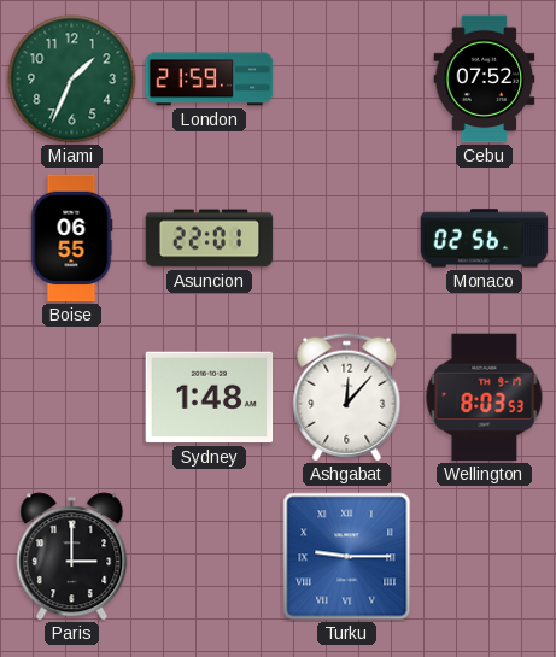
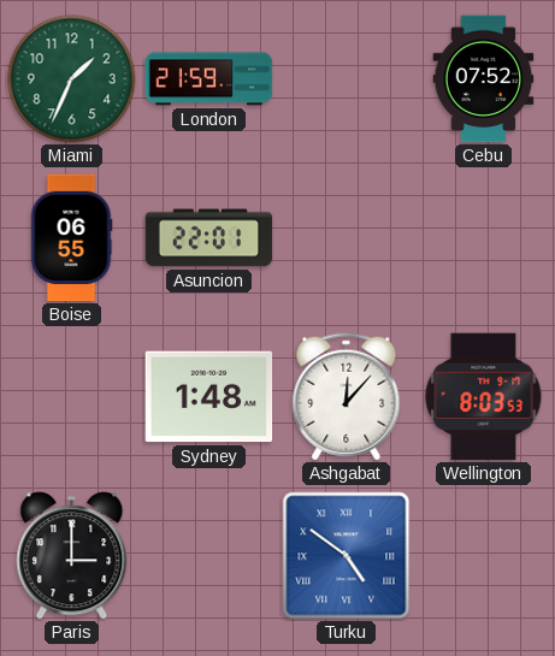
Monaco: 02:56 -> none (485, 239)
Turku: 9:15 -> 4:51 (347, 556)
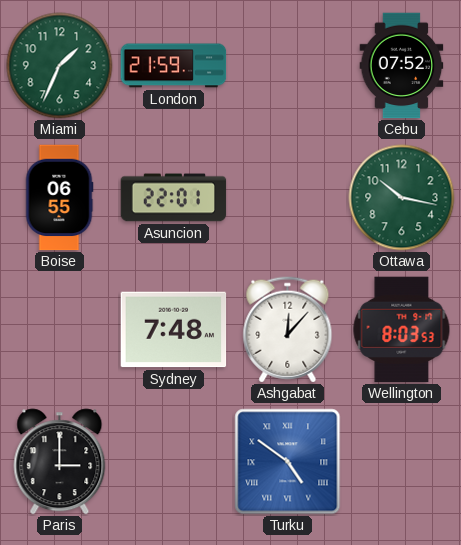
Ottawa: none -> 10:17 (402, 198)
Sydney: 1:48 -> 7:48 (174, 330)
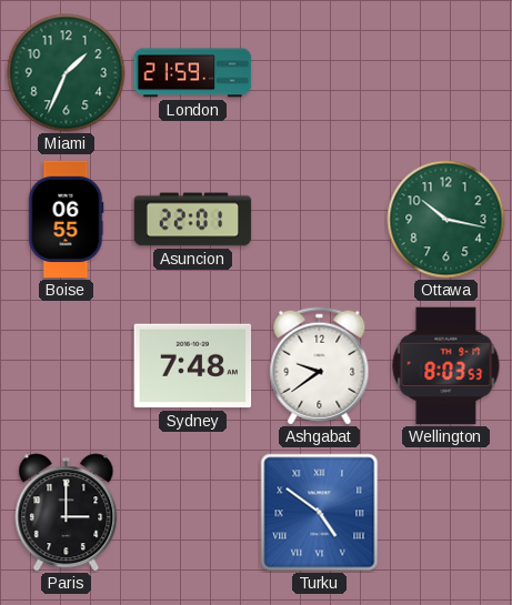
Cebu: 07:52 -> none (402, 66)
Ashgabat: 12:07 -> 9:39 (320, 366)
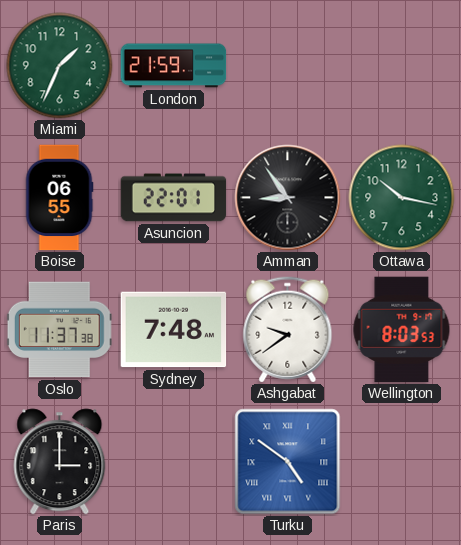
Amman: none -> 8:54 (288, 198)
Oslo: none -> 11:37 (59, 330)
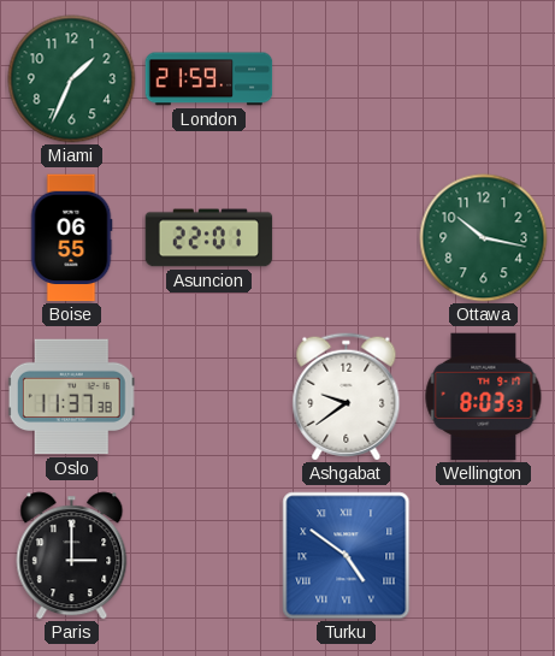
Amman: 8:54 -> none (288, 198)
Sydney: 7:48 -> none (174, 330)
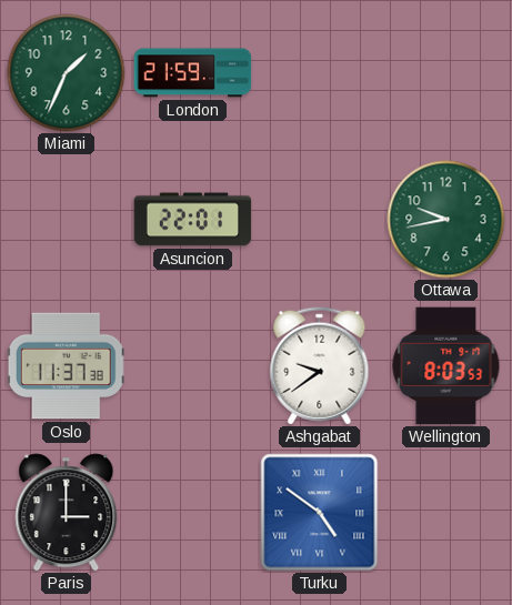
Boise: 06:55 -> none (71, 238)
Ottawa: 10:17 -> 9:43 (446, 220)
